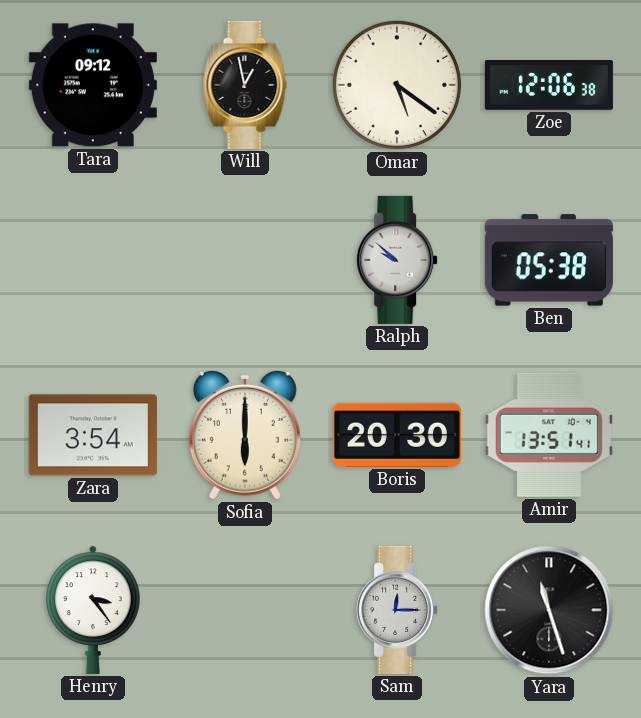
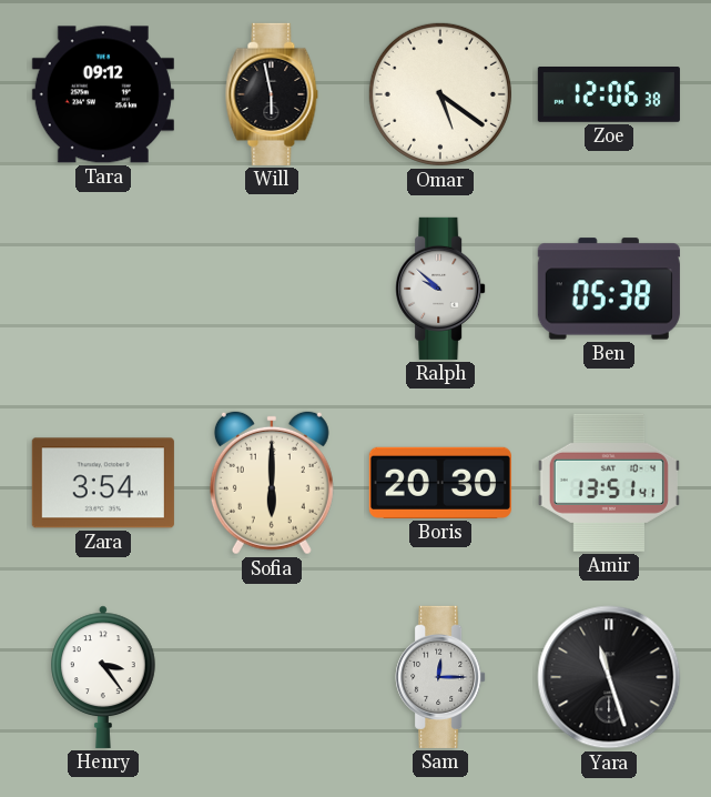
Will: 12:58 -> 5:58 (272, 94)
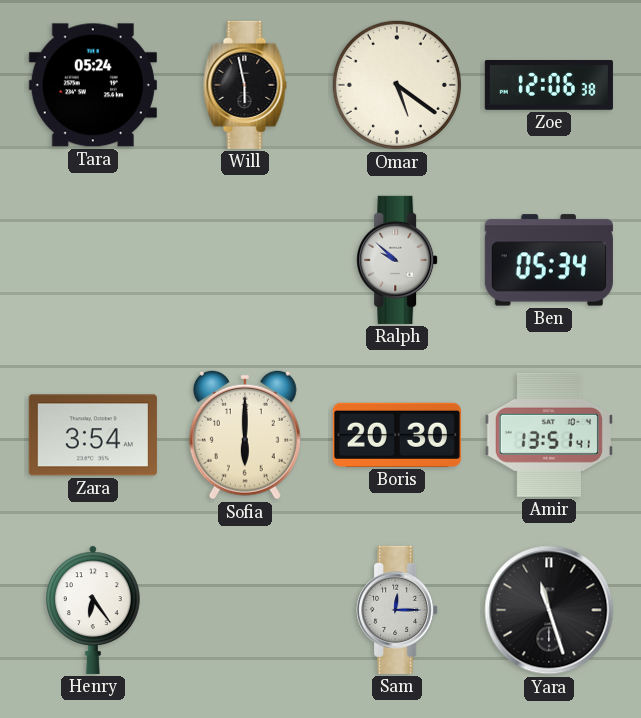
Tara: 09:12 -> 05:24 (93, 85)
Ben: 05:38 -> 05:34 (549, 260)
Henry: 3:24 -> 6:24 (94, 610)
